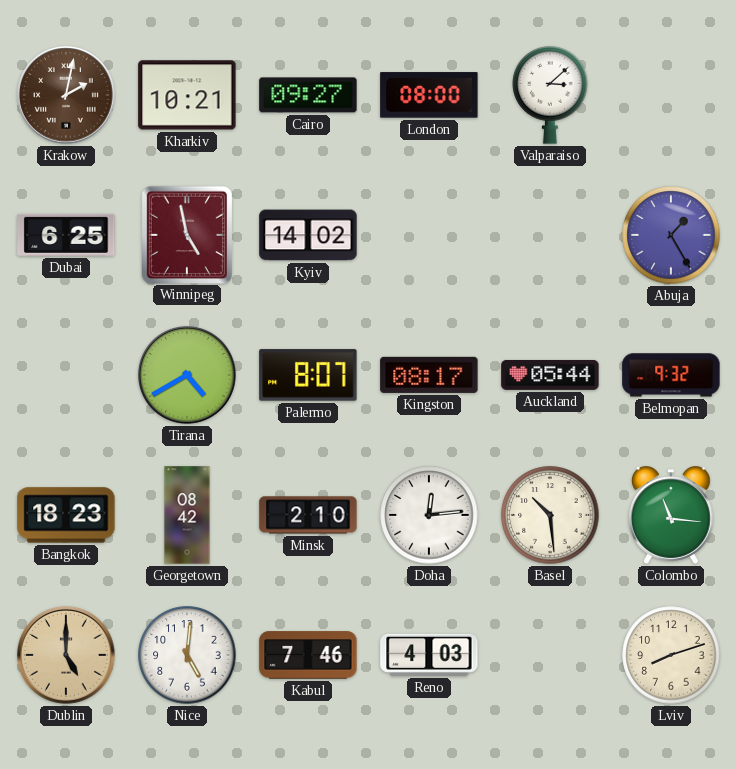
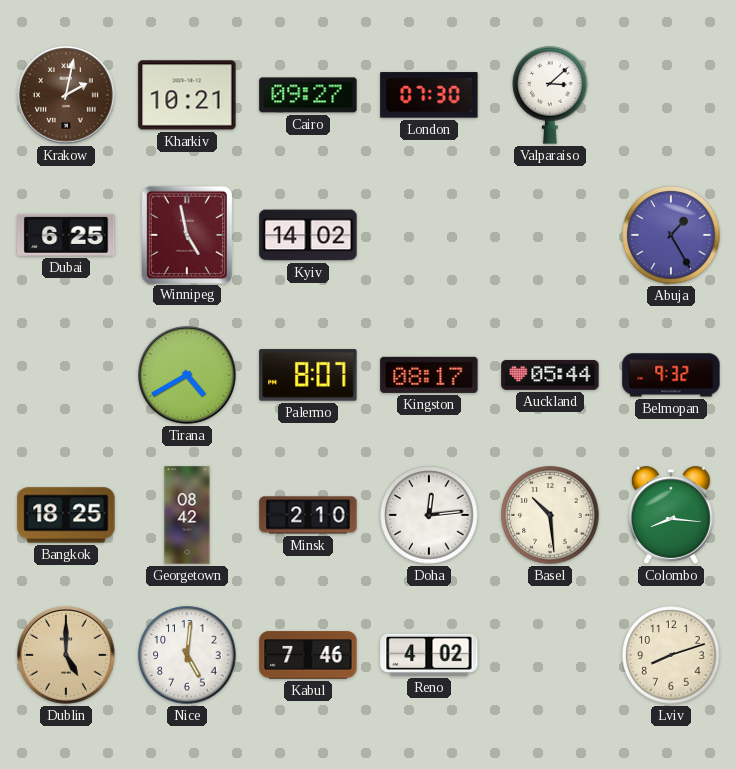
London: 08:00 -> 07:30 (429, 95)
Bangkok: 18:23 -> 18:25 (66, 515)
Colombo: 11:16 -> 8:16 (672, 515)
Reno: 4:03 -> 4:02 (429, 655)
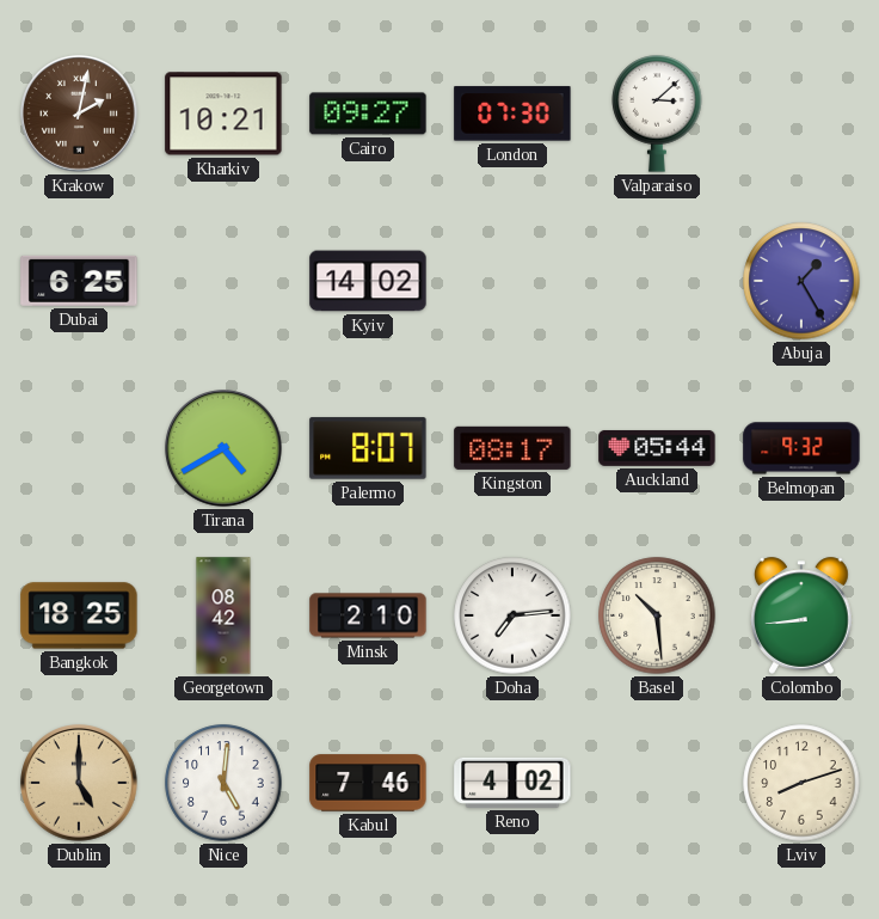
Winnipeg: 4:58 -> none (186, 234)
Doha: 12:14 -> 7:14 (512, 615)
Colombo: 8:16 -> 8:44 (803, 615)
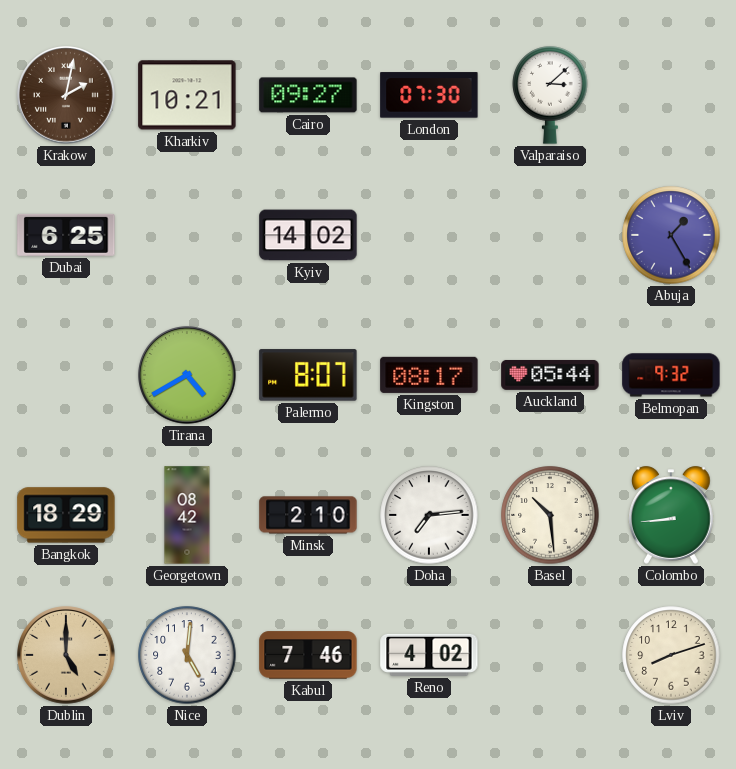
Bangkok: 18:25 -> 18:29 (66, 515)
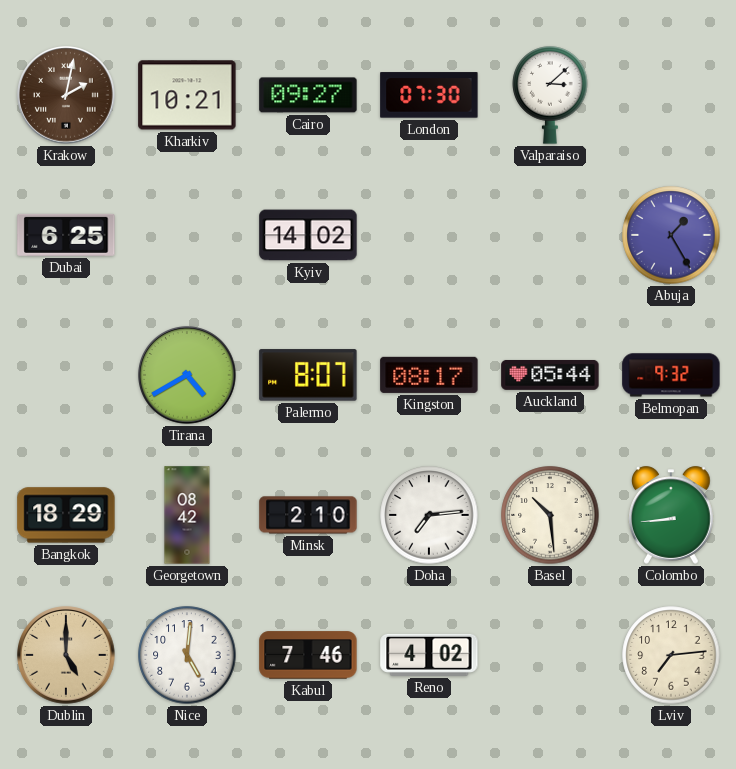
Lviv: 8:12 -> 7:14 (671, 655)
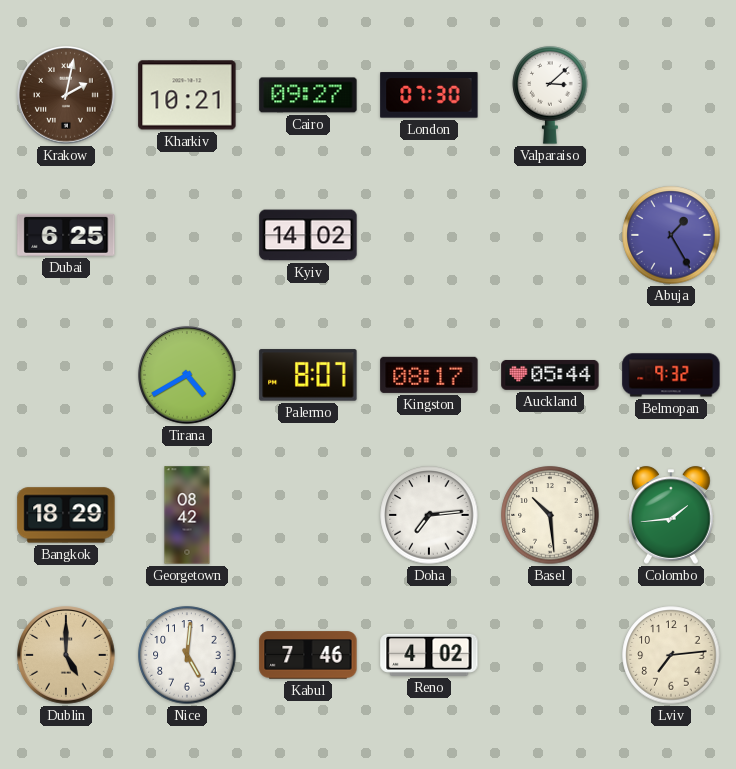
Minsk: 2:10 -> none (308, 515)
Colombo: 8:44 -> 1:44 (672, 515)
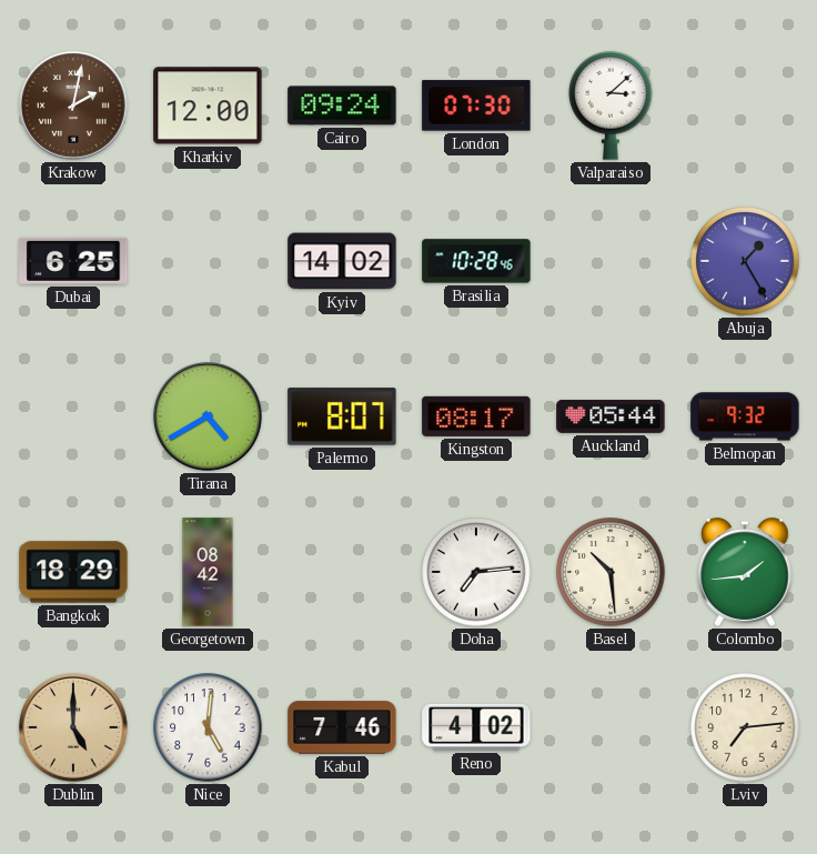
Kharkiv: 10:21 -> 12:00 (208, 106)
Cairo: 09:27 -> 09:24 (342, 106)
Brasilia: none -> 10:28 (476, 261)
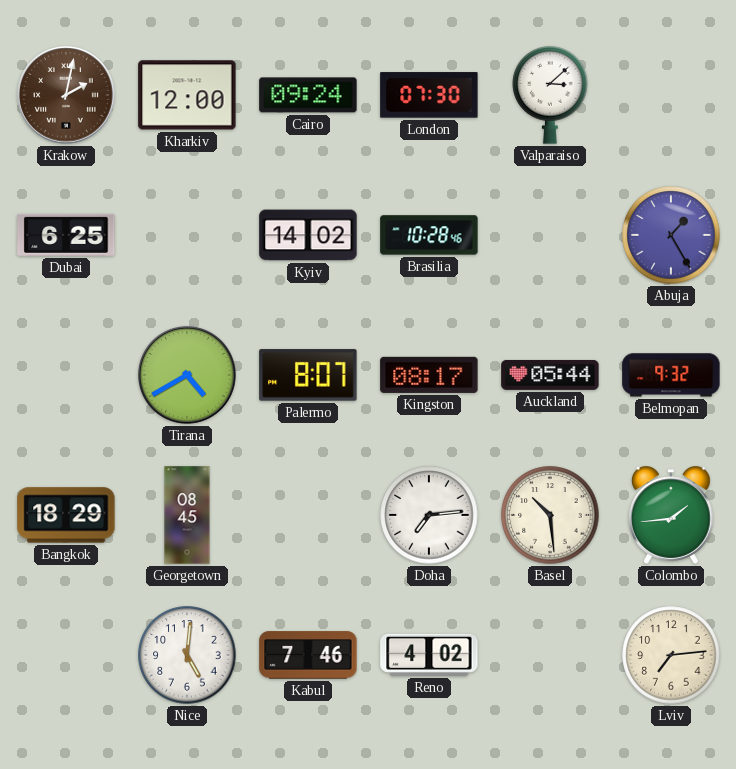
Georgetown: 08:42 -> 08:45 (187, 515)
Dublin: 5:00 -> none (73, 727)
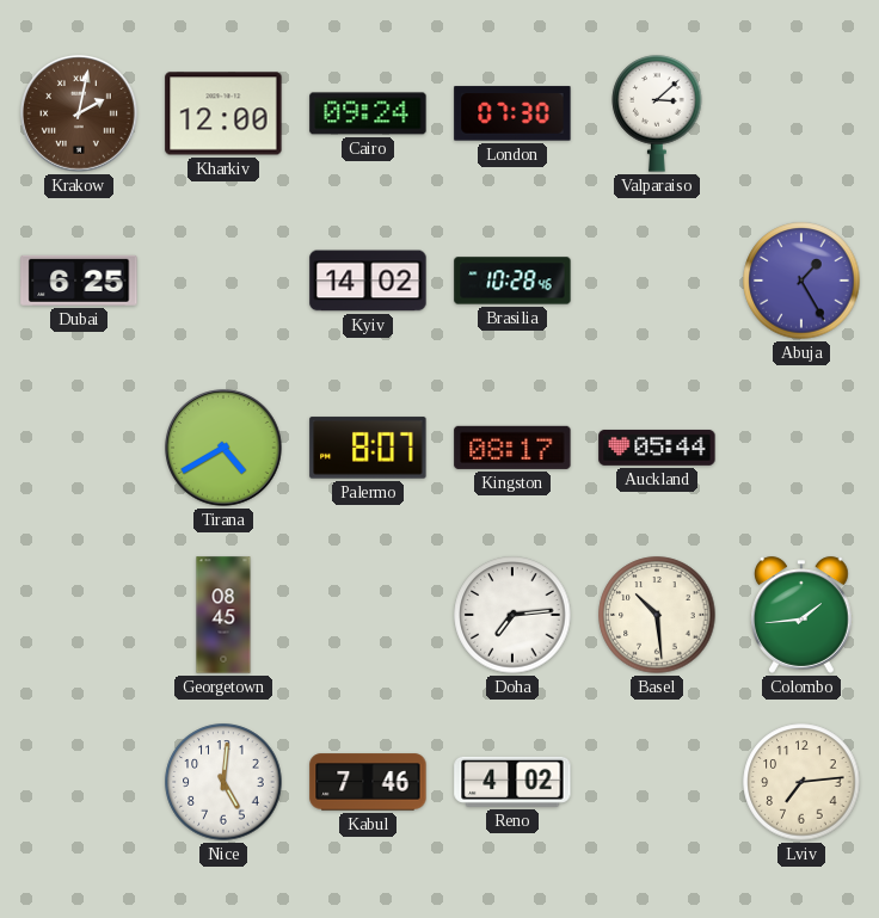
Belmopan: 9:32 -> none (671, 375)
Bangkok: 18:29 -> none (66, 515)
